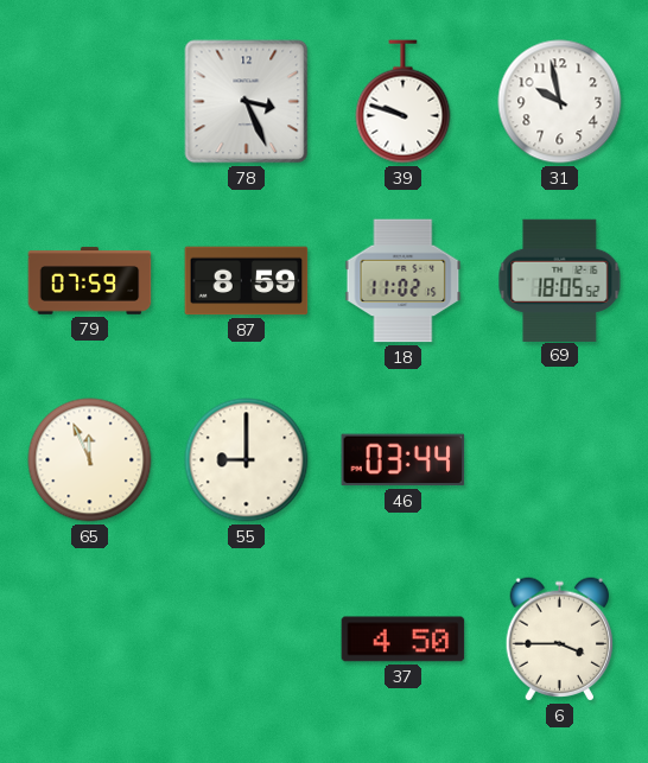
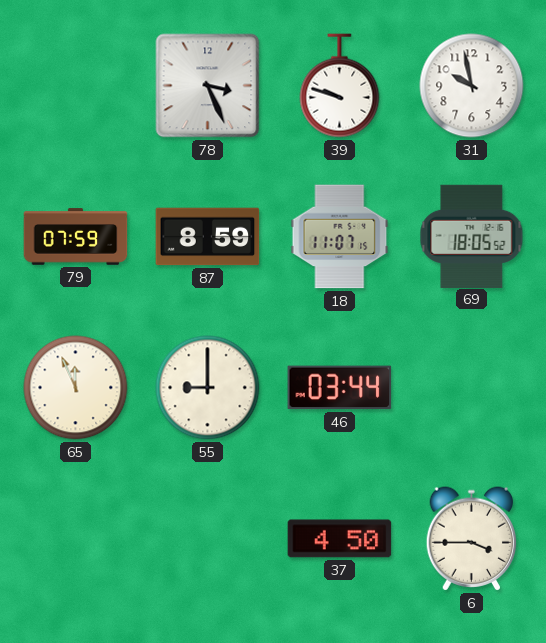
18: 11:02 -> 11:07 (340, 237)
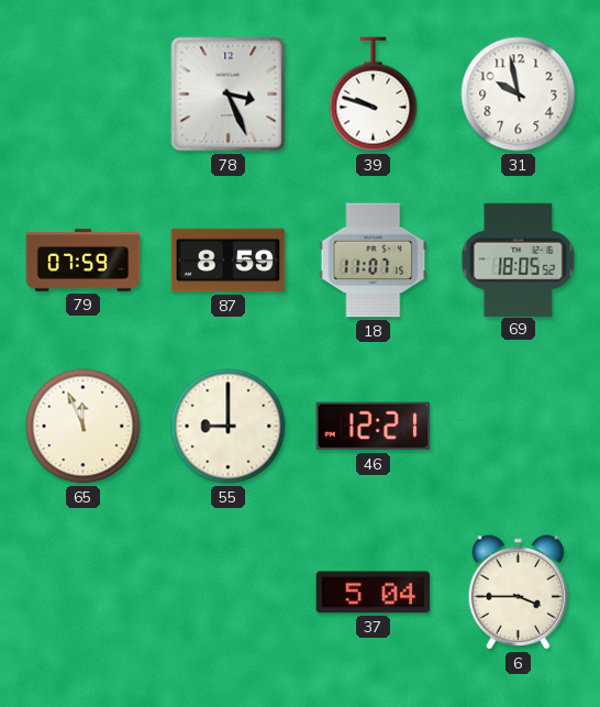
46: 03:44 -> 12:21 (374, 427)
37: 4:50 -> 5:04 (374, 593)
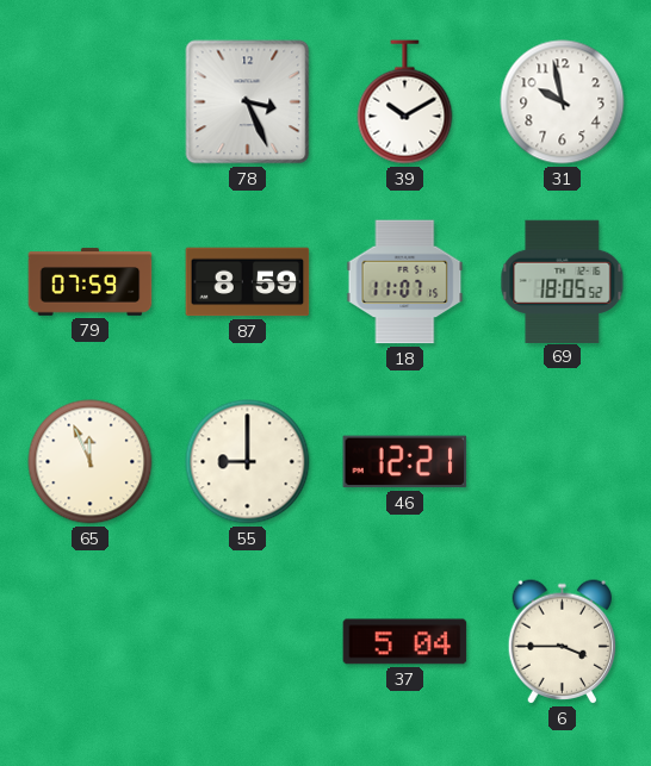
39: 9:48 -> 10:10 (405, 102)
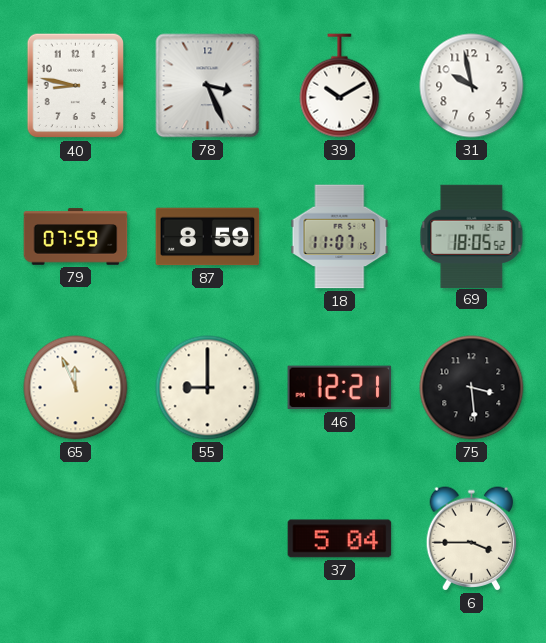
40: none -> 8:47 (75, 86)
75: none -> 3:29 (472, 388)
